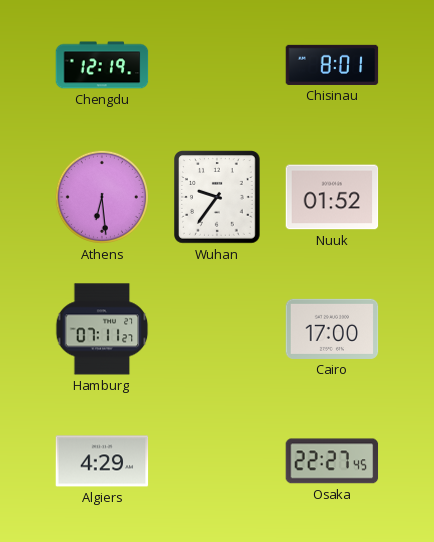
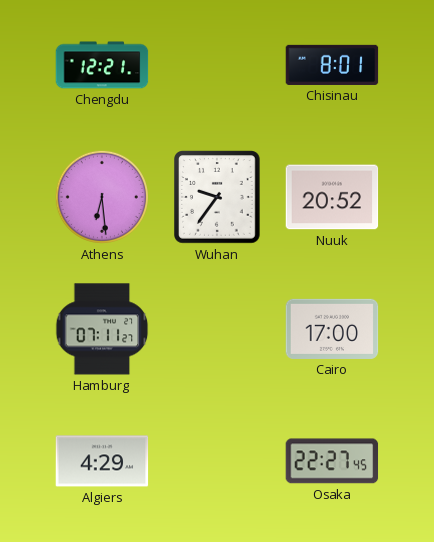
Chengdu: 12:19 -> 12:21 (102, 65)
Nuuk: 01:52 -> 20:52 (332, 197)
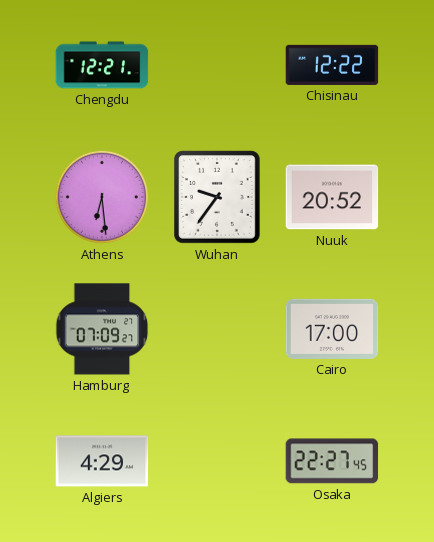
Chisinau: 8:01 -> 12:22 (332, 65)
Hamburg: 07:11 -> 07:09 (102, 329)
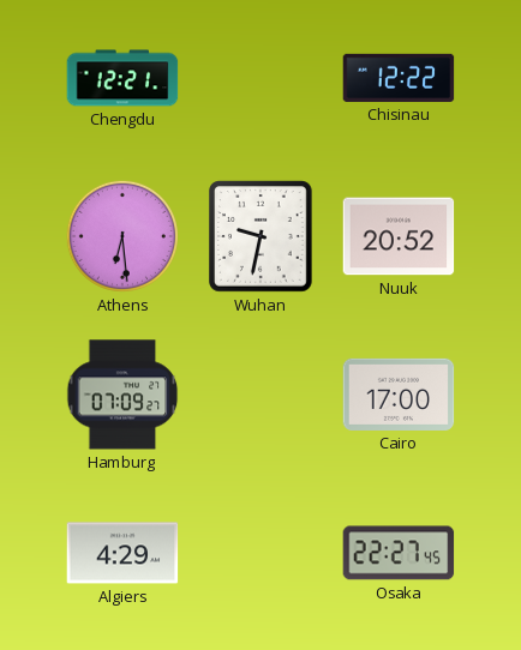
Wuhan: 9:36 -> 9:32 (262, 236)
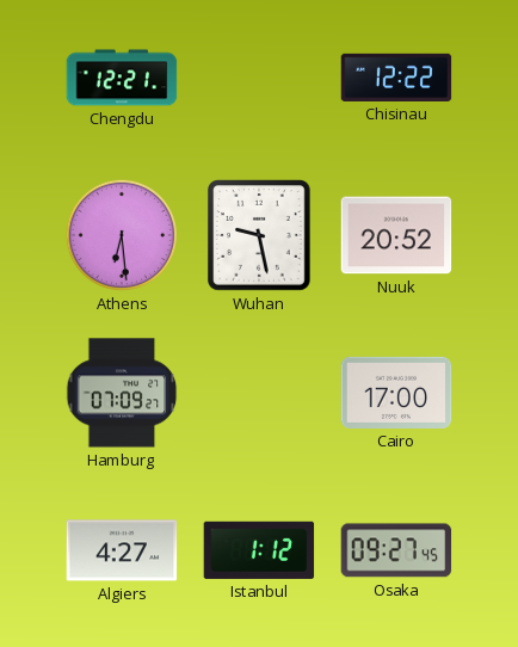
Wuhan: 9:32 -> 9:28 (260, 235)
Algiers: 4:29 -> 4:27 (122, 550)
Istanbul: none -> 1:12 (259, 550)
Osaka: 22:27 -> 09:27 (396, 550)
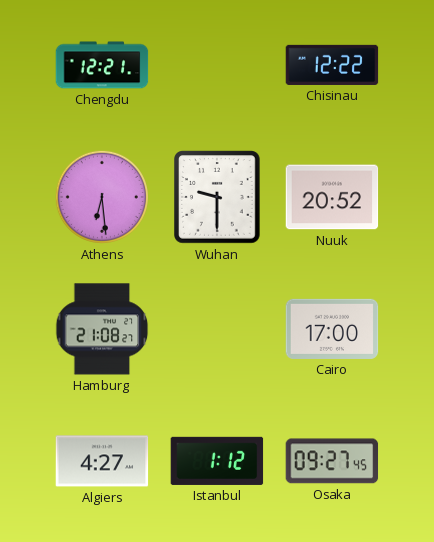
Wuhan: 9:28 -> 9:30 (218, 197)
Hamburg: 07:09 -> 21:08 (102, 329)
